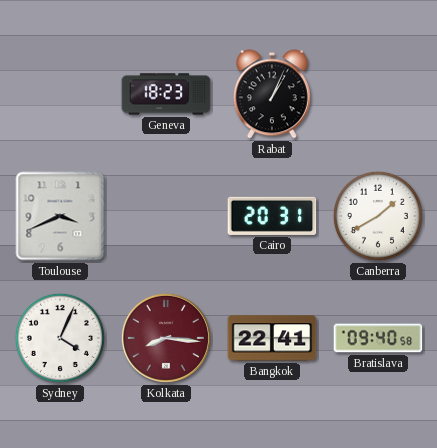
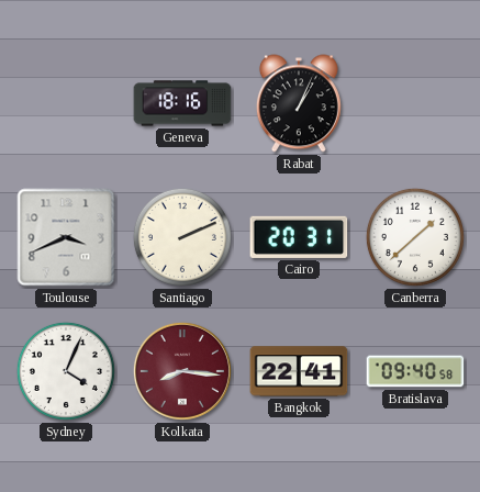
Geneva: 18:23 -> 18:16 (182, 103)
Santiago: none -> 2:11 (182, 237)
Canberra: 1:40 -> 1:38 (415, 237)
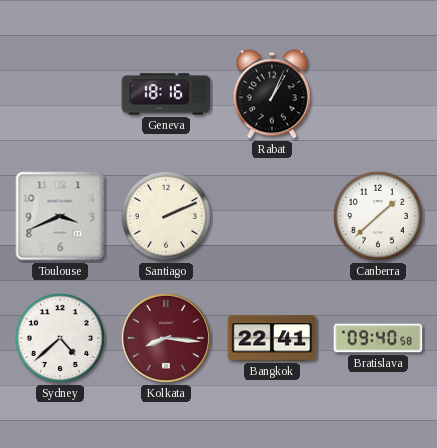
Cairo: 20:31 -> none (299, 237)
Sydney: 4:04 -> 4:38 (60, 338)
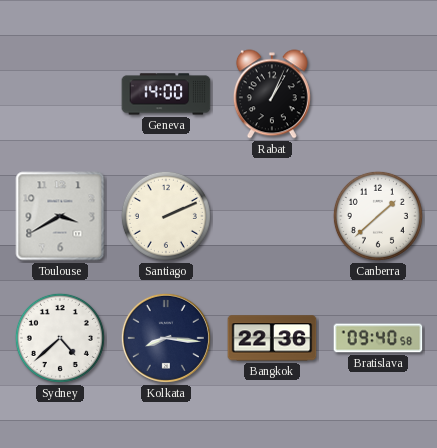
Geneva: 18:16 -> 14:00 (166, 94)
Toulouse: 3:41 -> 3:40 (60, 216)
Kolkata dial: burgundy -> navy (166, 338)
Bangkok: 22:41 -> 22:36 (272, 338)
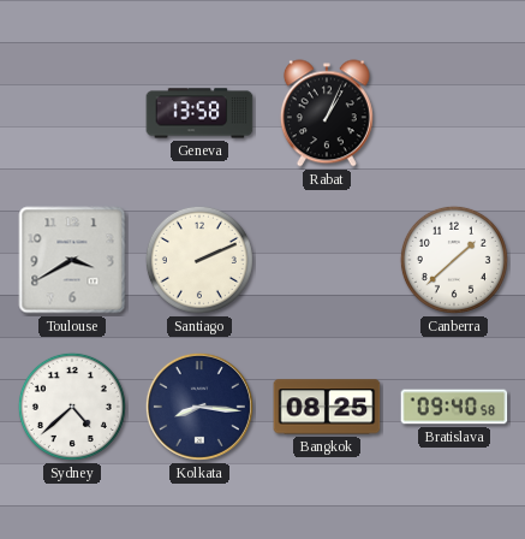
Geneva: 14:00 -> 13:58 (199, 113)
Bangkok: 22:36 -> 08:25 (327, 407)
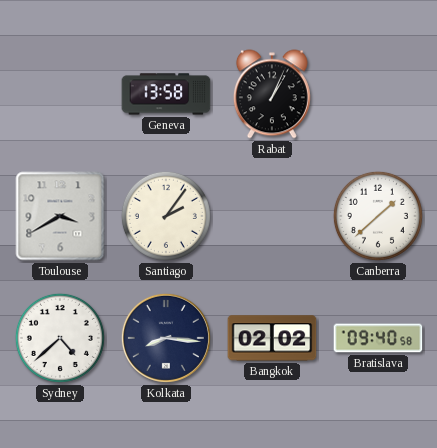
Santiago: 2:11 -> 2:06 (166, 216)
Bangkok: 08:25 -> 02:02 (272, 338)
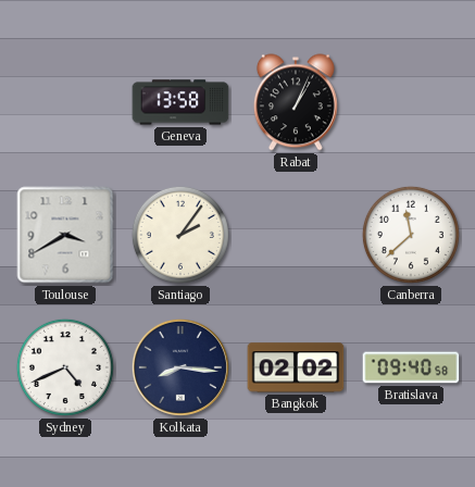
Canberra: 1:38 -> 11:38 (411, 235)
Sydney: 4:38 -> 4:41 (65, 367)
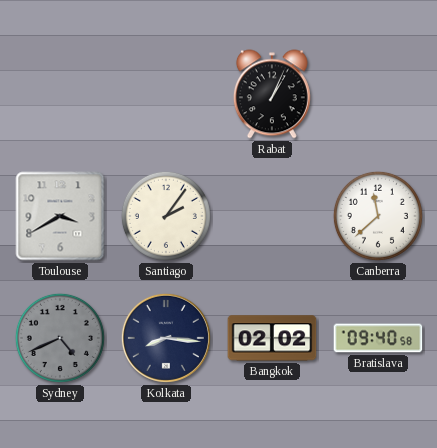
Geneva: 13:58 -> none (180, 102)
Sydney dial: white -> grey (60, 338)
